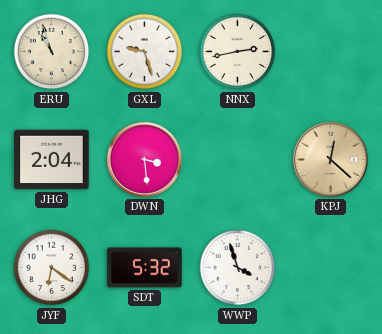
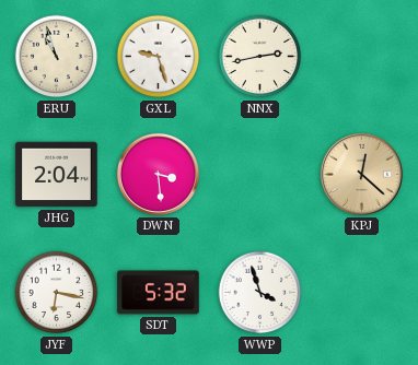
JYF: 6:21 -> 6:17 (57, 293)
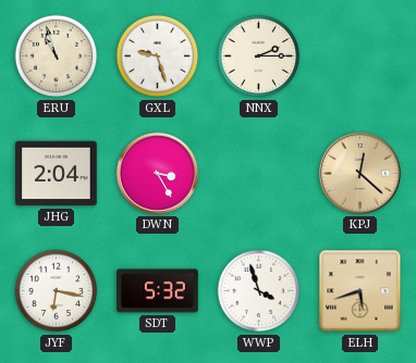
NNX: 2:43 -> 2:15 (259, 57)
DWN: 3:29 -> 3:25 (157, 173)
ELH: none -> 5:42 (360, 291)
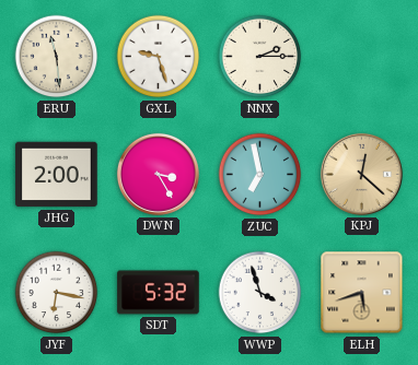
ERU: 10:57 -> 11:29 (57, 57)
JHG: 2:04 -> 2:00 (57, 175)
ZUC: none -> 6:58 (260, 175)
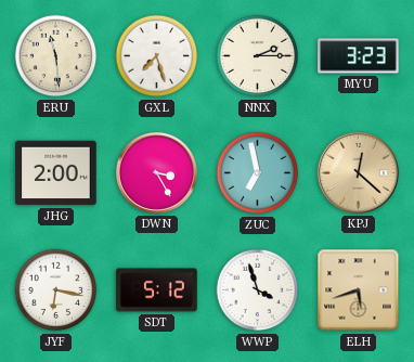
GXL: 9:27 -> 7:27 (157, 56)
MYU: none -> 3:23 (359, 56)
SDT: 5:32 -> 5:12 (157, 290)
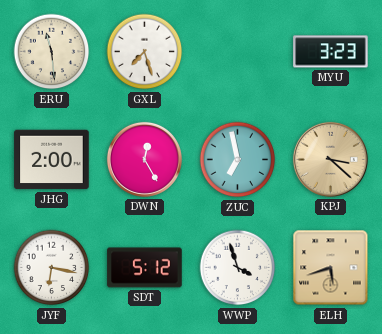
NNX: 2:15 -> none (258, 56)
DWN: 3:25 -> 12:25 (144, 159)
KPJ: 12:22 -> 3:22 (330, 159)
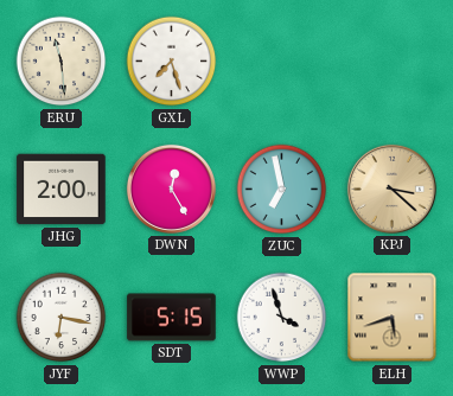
MYU: 3:23 -> none (331, 52)
SDT: 5:12 -> 5:15 (172, 318)
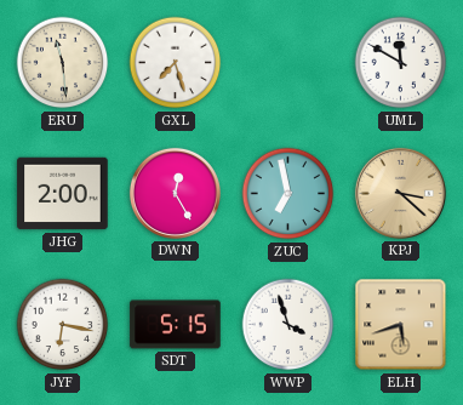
UML: none -> 11:50 (401, 63)
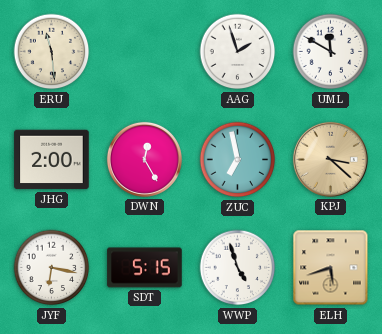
GXL: 7:27 -> none (176, 63)
AAG: none -> 1:57 (238, 52)
WWP: 3:57 -> 4:57 (238, 268)
